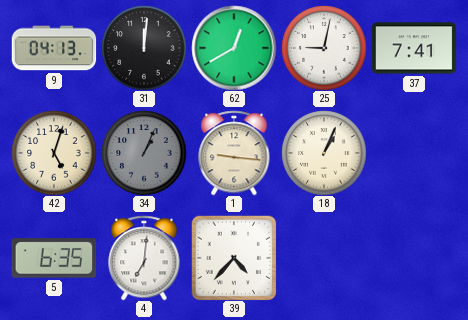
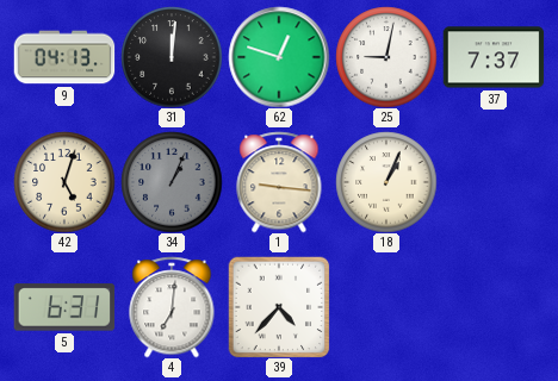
62: 12:40 -> 12:48 (279, 57)
37: 7:41 -> 7:37 (494, 57)
5: 6:35 -> 6:31 (64, 307)
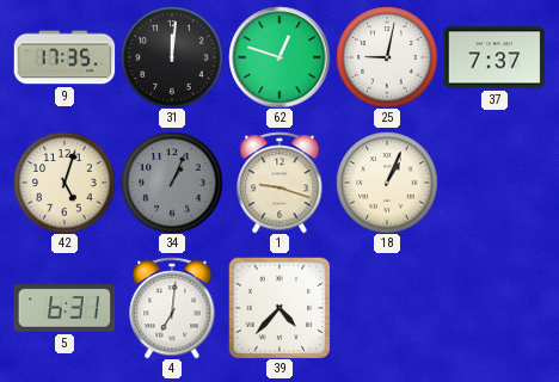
9: 04:13 -> 17:35 (64, 57)
1: 9:16 -> 9:18 (279, 183)
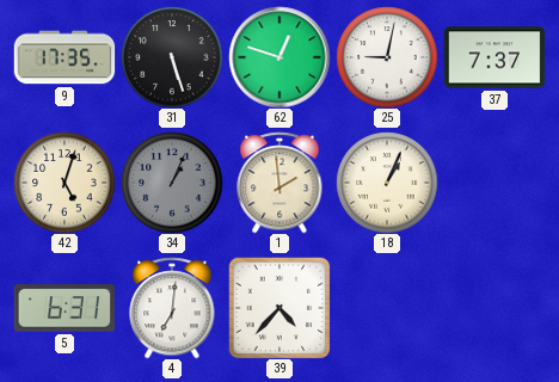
31: 12:01 -> 5:27 (172, 57)
1: 9:18 -> 1:59 (279, 183)
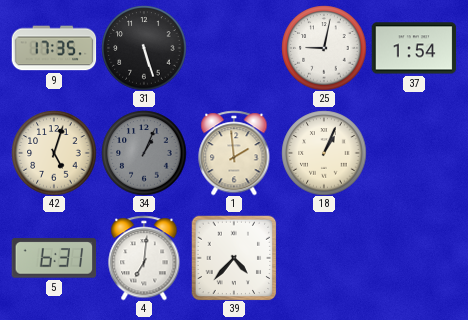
62: 12:48 -> none (279, 57)
37: 7:37 -> 1:54 (414, 48)
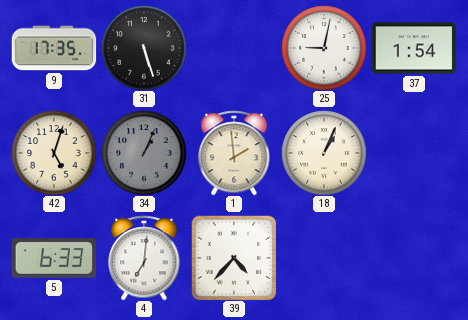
5: 6:31 -> 6:33 (54, 258)
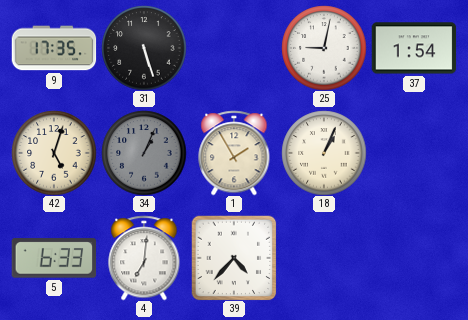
1: 1:59 -> 1:55 (234, 153)
